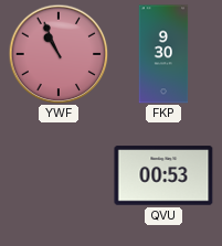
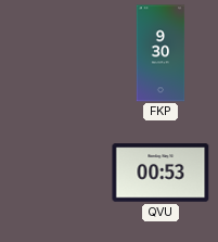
YWF: 10:56 -> none (59, 54)
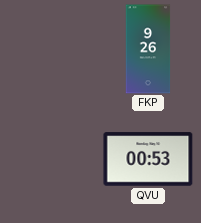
FKP: 9:30 -> 9:26 (148, 49)
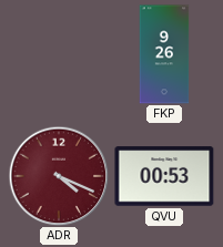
ADR: none -> 4:19 (59, 176)
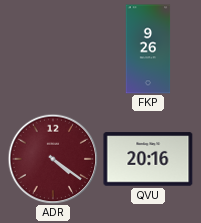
ADR: 4:19 -> 4:21 (53, 159)
QVU: 00:53 -> 20:16 (148, 159)
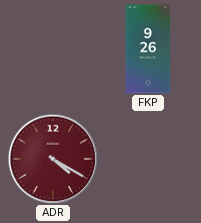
ADR: 4:21 -> 4:20 (53, 159)
QVU: 20:16 -> none (148, 159)
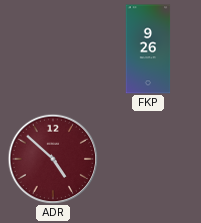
ADR: 4:20 -> 4:52 (53, 159)
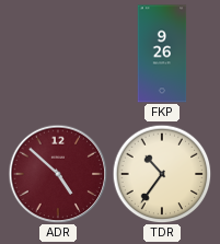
TDR: none -> 10:36 (162, 174)
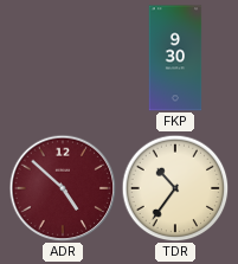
FKP: 9:26 -> 9:30 (175, 58)
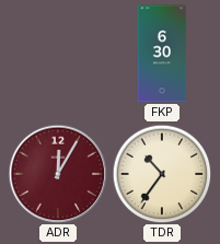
FKP: 9:30 -> 6:30 (162, 54)
ADR: 4:52 -> 12:05 (58, 174)
